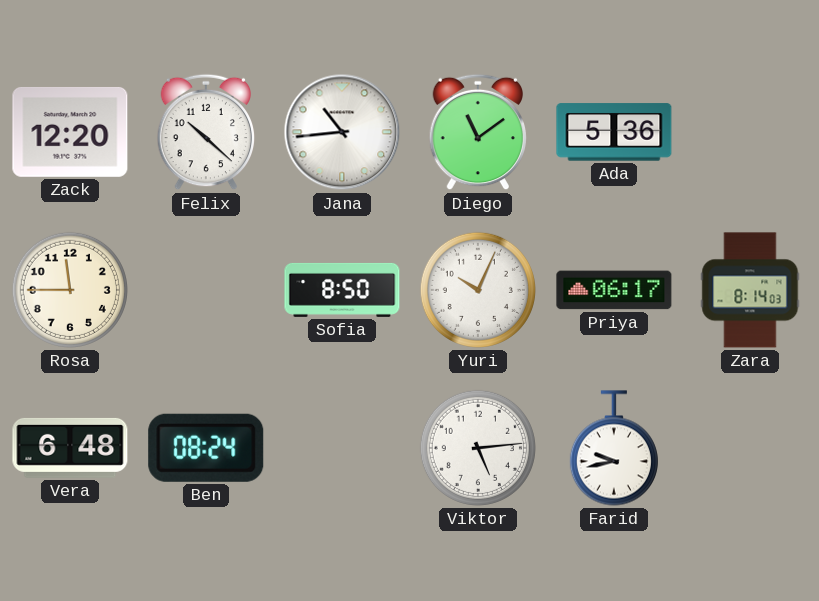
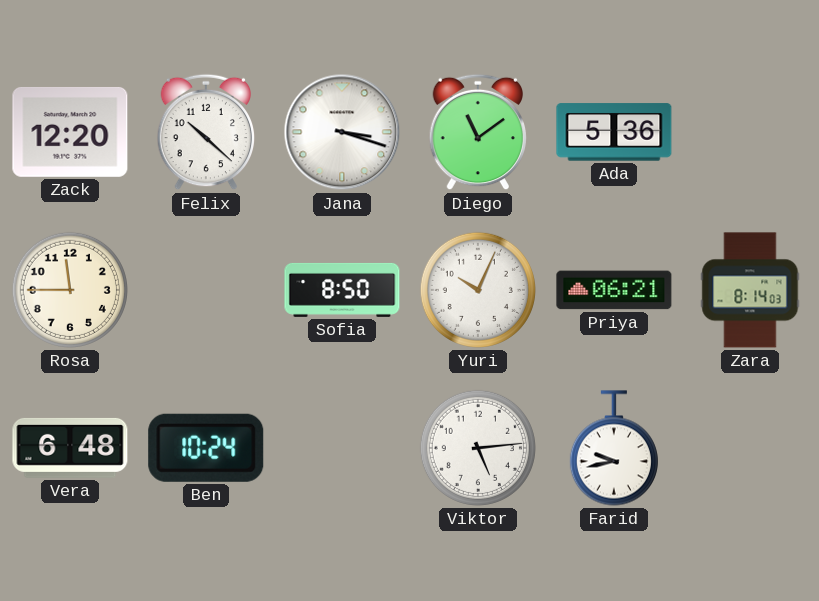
Jana: 10:44 -> 3:18 (342, 132)
Priya: 06:17 -> 06:21 (614, 290)
Ben: 08:24 -> 10:24 (206, 448)
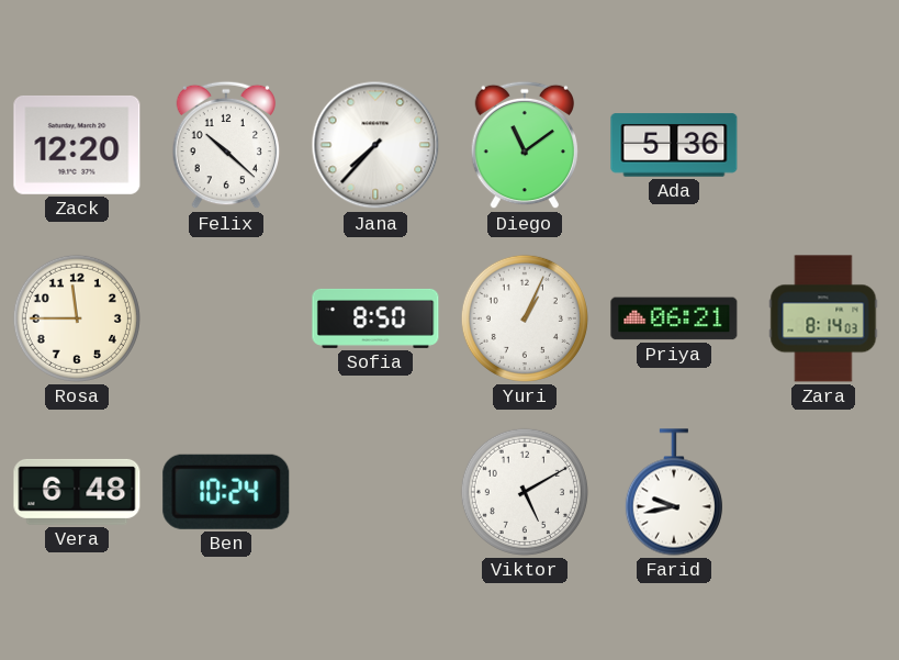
Jana: 3:18 -> 7:37 (375, 145)
Yuri: 10:04 -> 1:04 (525, 318)
Viktor: 5:14 -> 5:10 (525, 492)
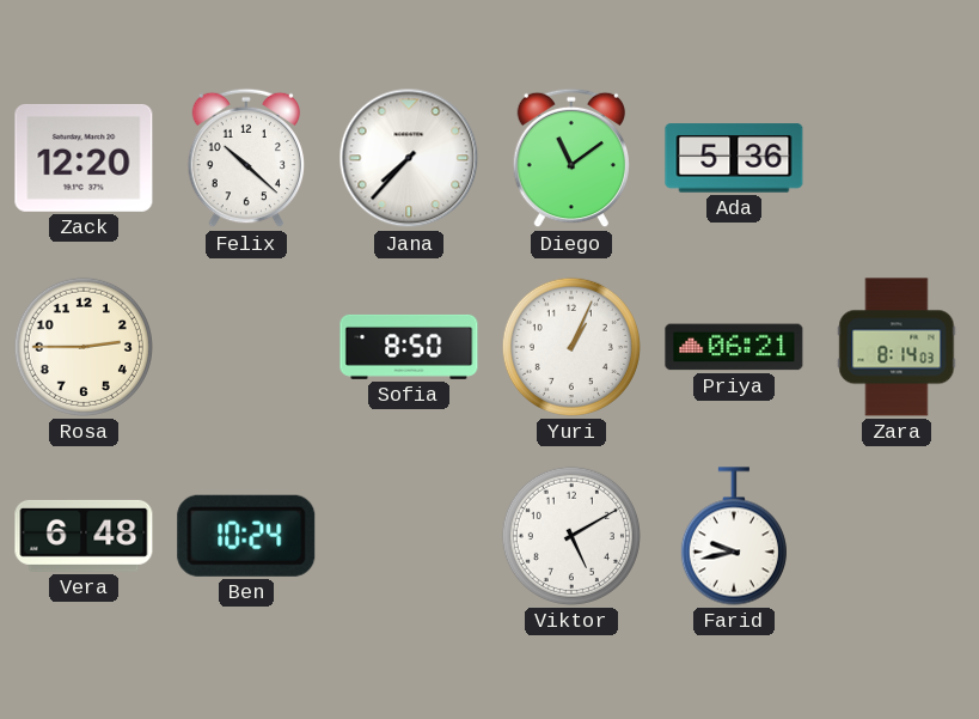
Rosa: 11:45 -> 2:45 (84, 347)
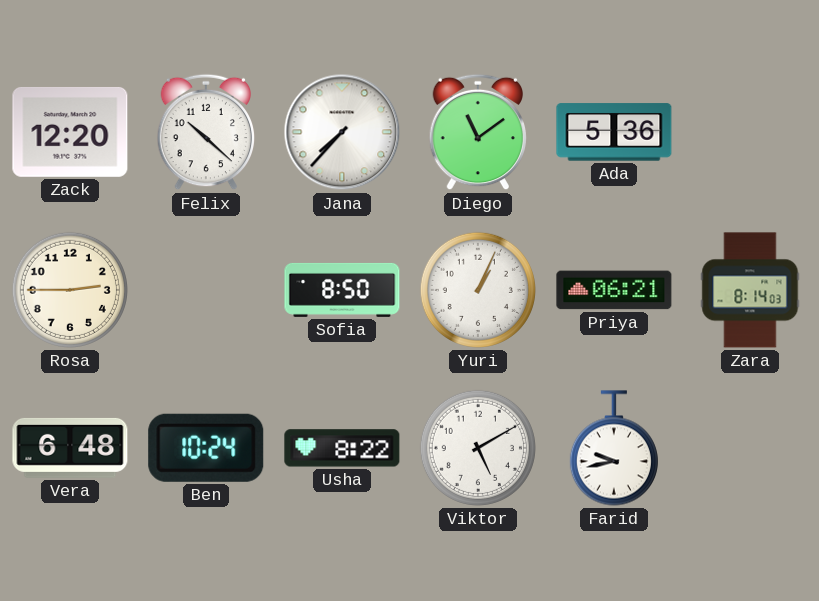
Usha: none -> 8:22 (342, 448)
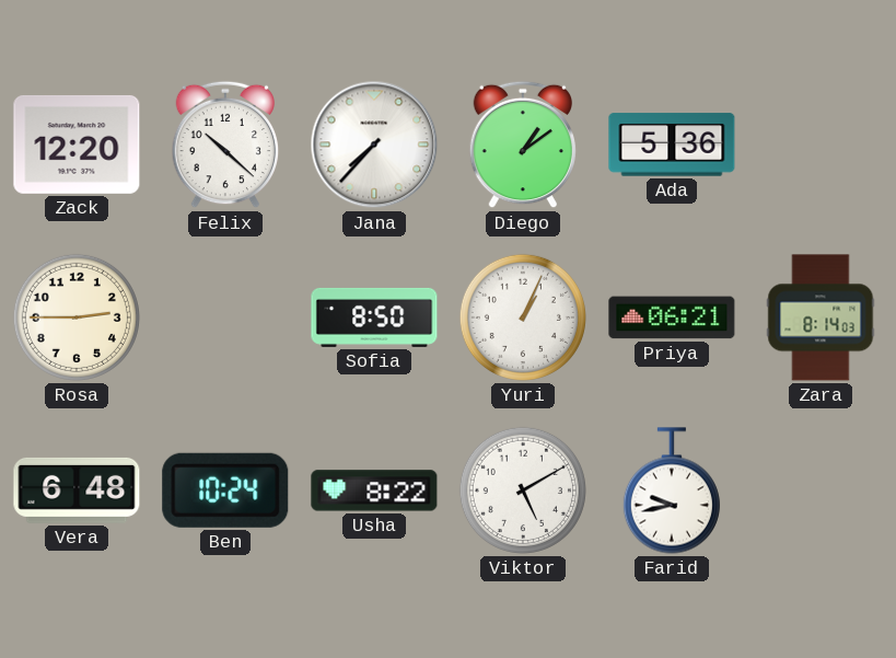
Diego: 11:09 -> 1:09 (523, 145)
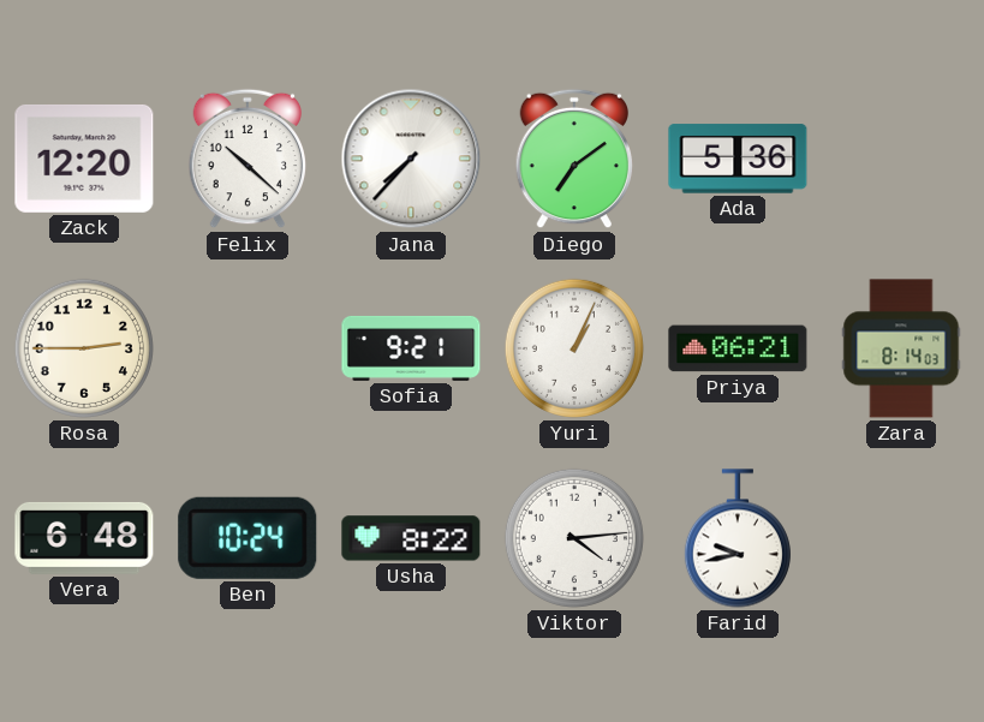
Diego: 1:09 -> 7:09 (574, 159)
Sofia: 8:50 -> 9:21 (411, 348)
Viktor: 5:10 -> 4:14 (574, 538)
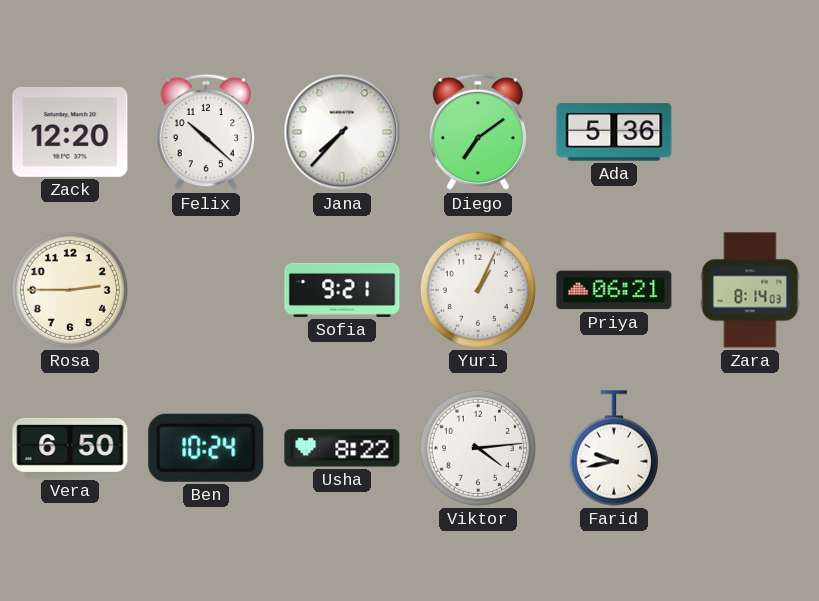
Vera: 6:48 -> 6:50 (70, 448)
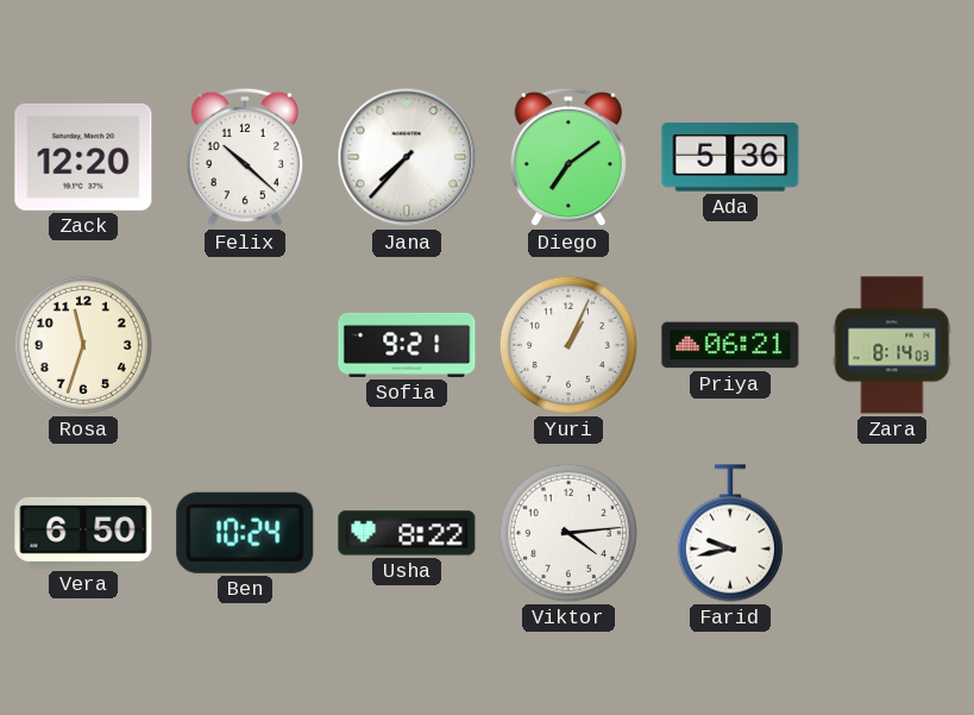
Rosa: 2:45 -> 11:33 (83, 345)
